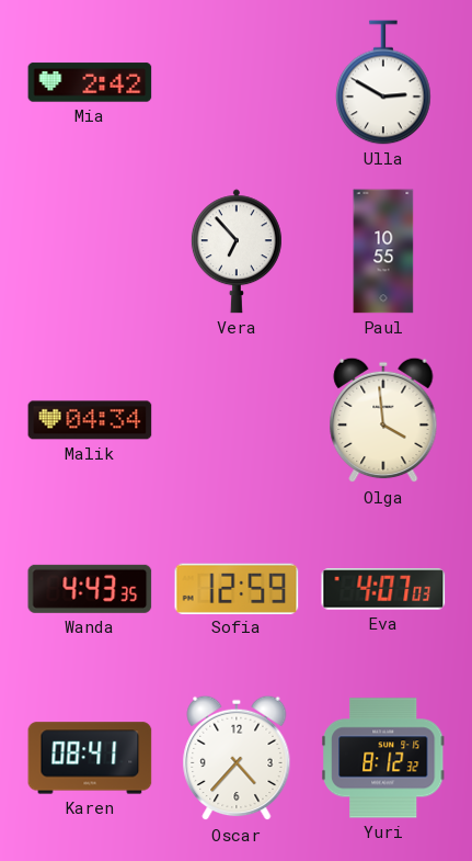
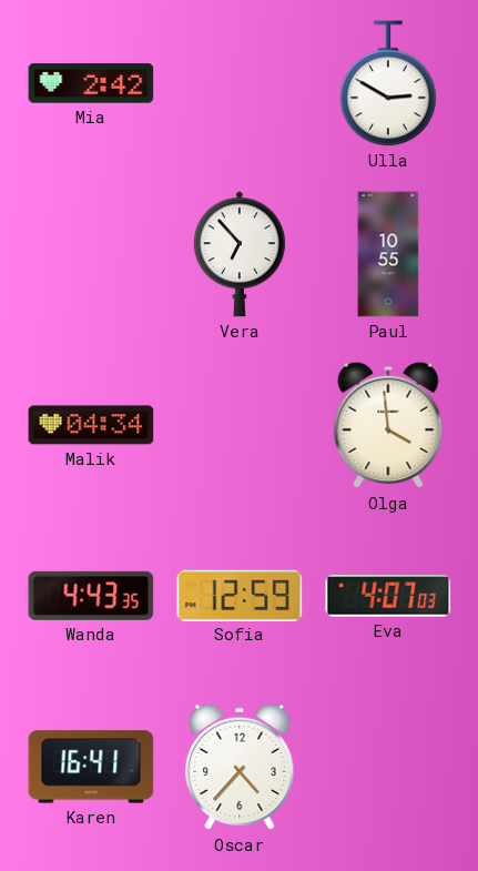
Karen: 08:41 -> 16:41 (91, 767)
Yuri: 8:12 -> none (384, 758)
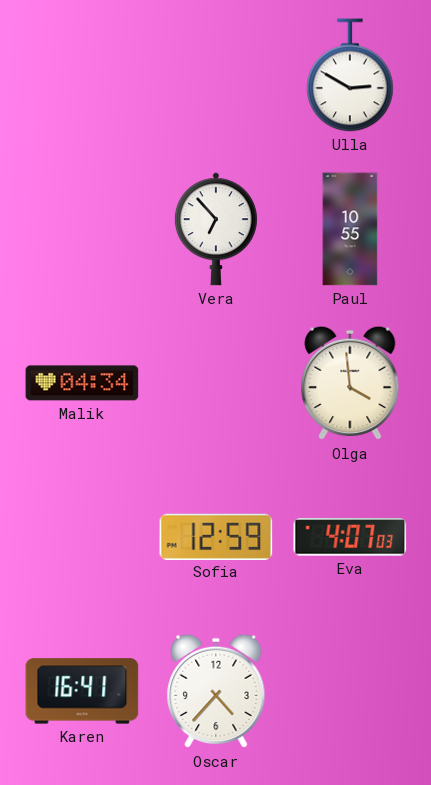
Mia: 2:42 -> none (91, 83)
Wanda: 4:43 -> none (91, 596)
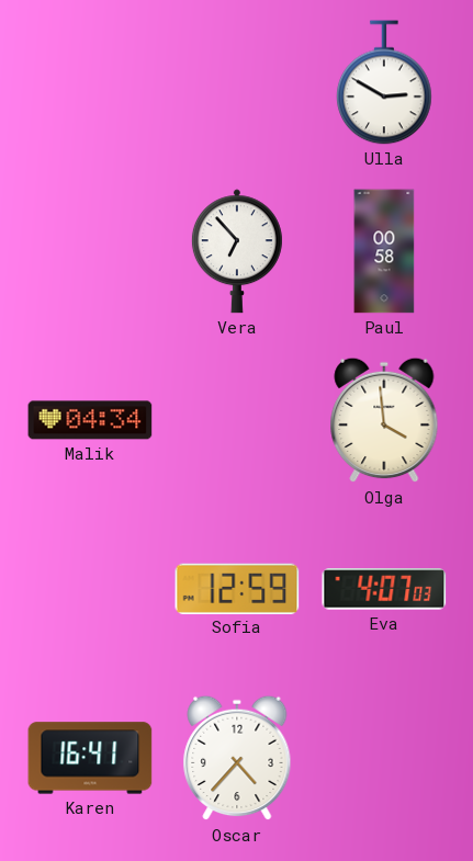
Paul: 10:55 -> 00:58 (384, 251)
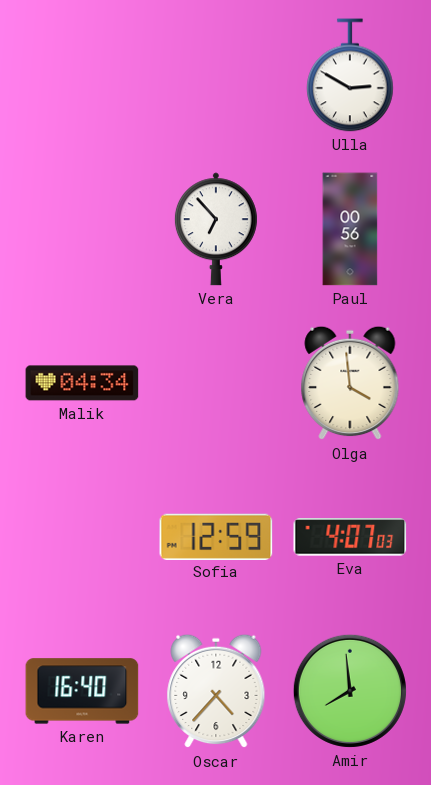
Paul: 00:58 -> 00:56 (350, 229)
Karen: 16:41 -> 16:40 (82, 691)
Amir: none -> 7:59 (350, 691)
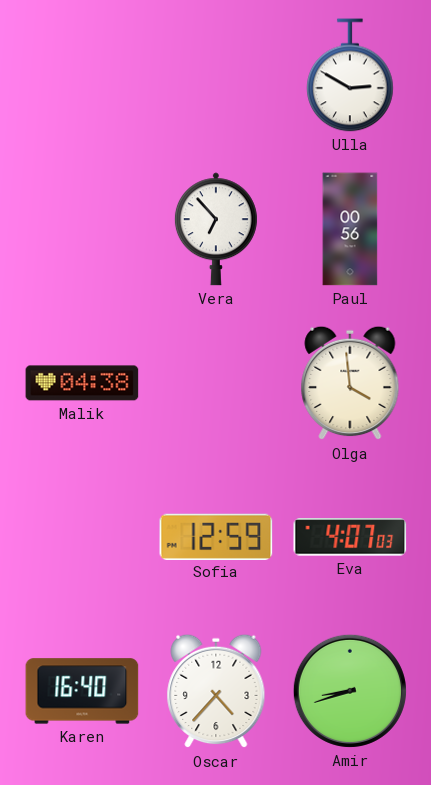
Malik: 04:34 -> 04:38 (82, 383)
Amir: 7:59 -> 8:42 (350, 691)
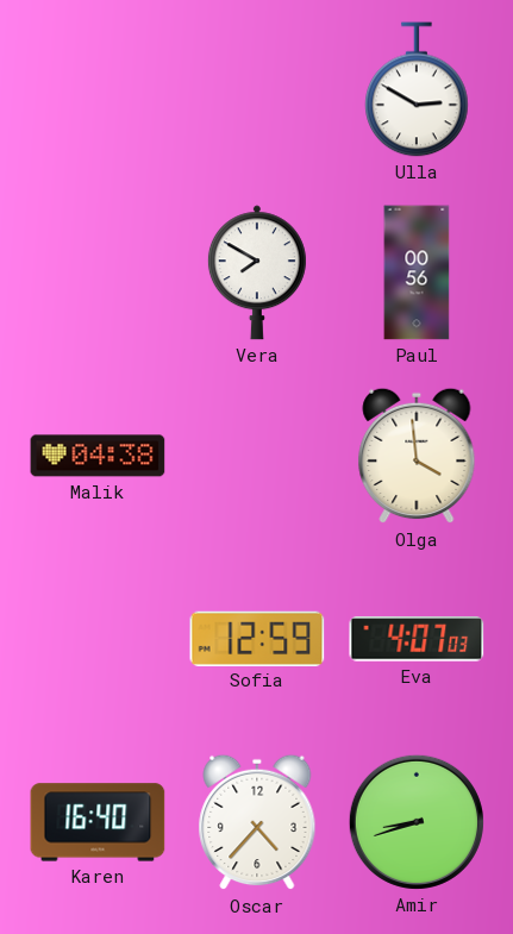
Vera: 6:53 -> 7:50 (257, 272)
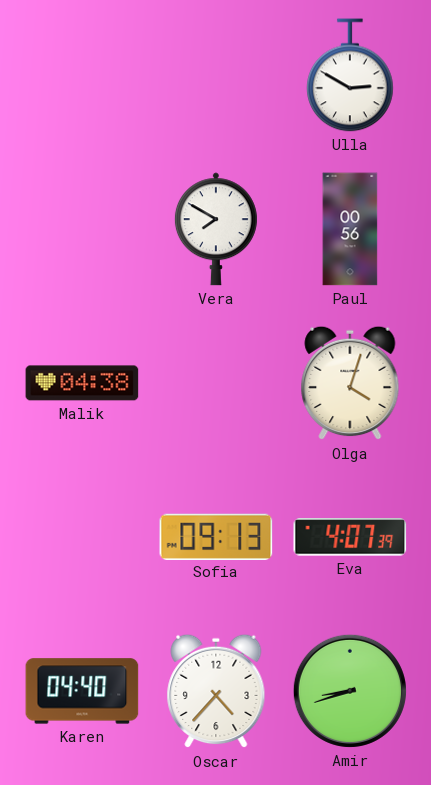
Olga: 3:59 -> 4:03 (350, 383)
Sofia: 12:59 -> 09:13 (216, 536)
Eva: 4:07:03 -> 4:07:39 (350, 537)
Karen: 16:40 -> 04:40 (82, 691)
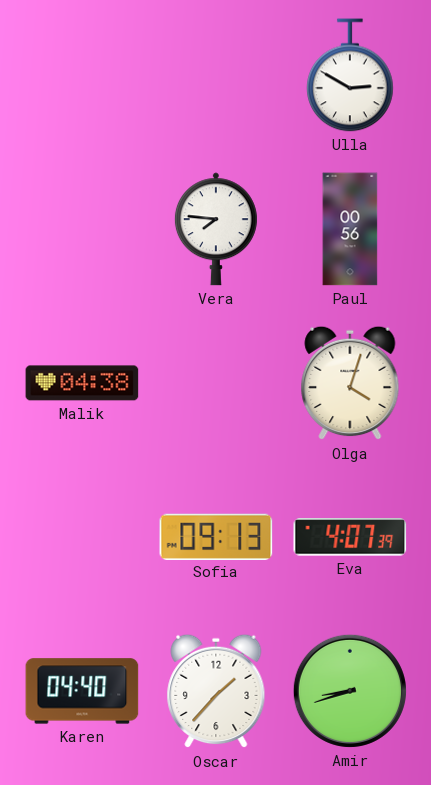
Vera: 7:50 -> 7:46 (216, 229)
Oscar: 4:37 -> 1:37 (216, 691)
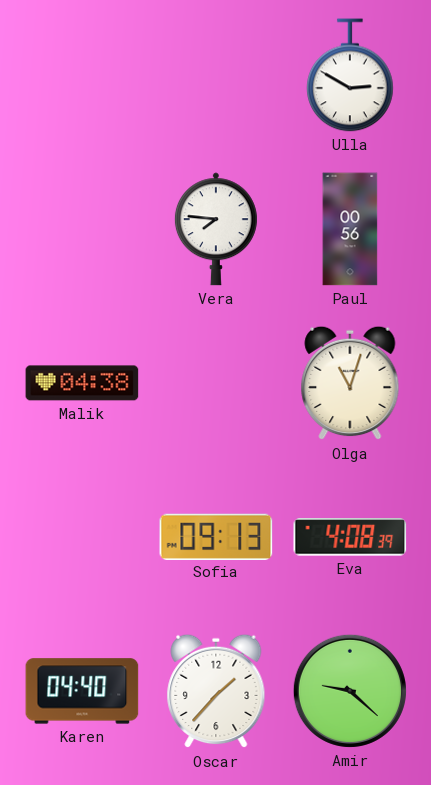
Olga: 4:03 -> 11:03 (350, 383)
Eva: 4:07 -> 4:08 (350, 537)
Amir: 8:42 -> 9:22 (350, 691)
